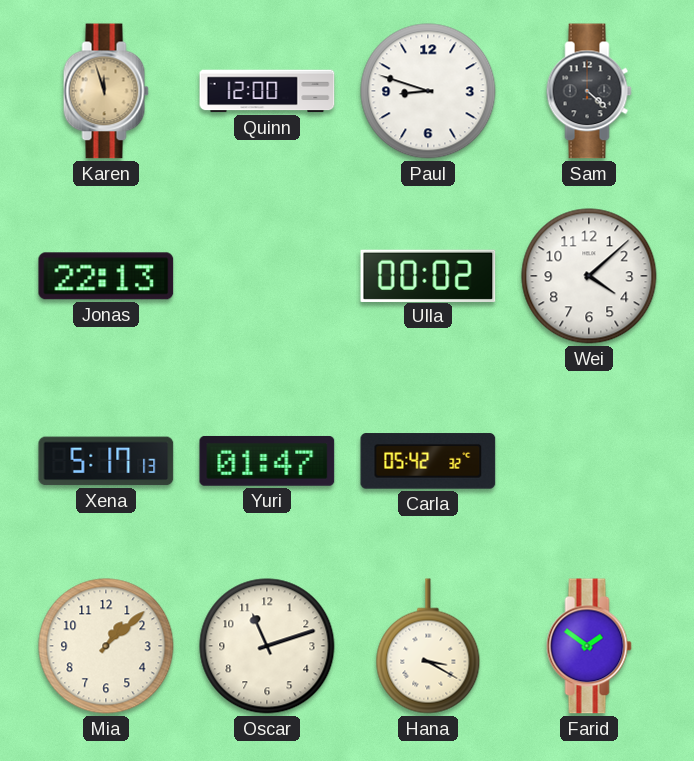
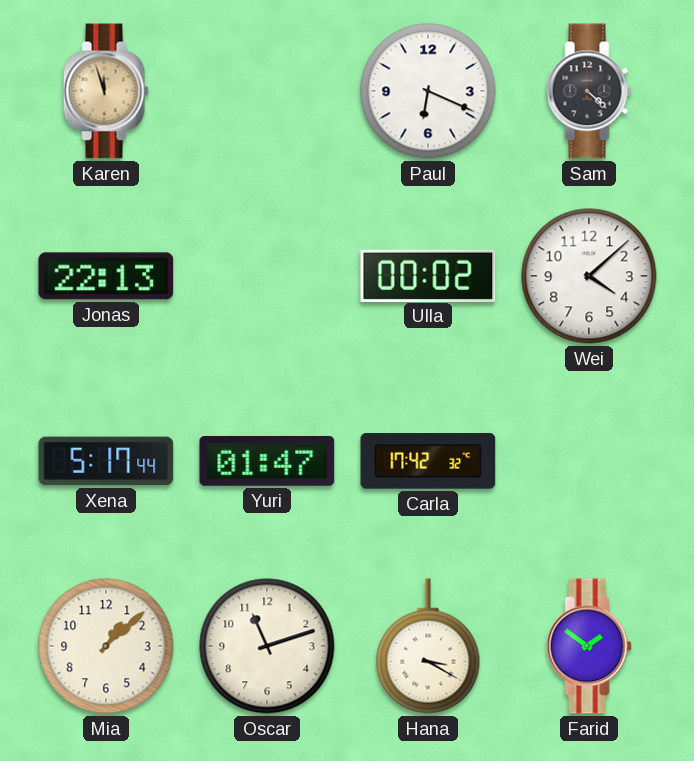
Quinn: 12:00 -> none (267, 91)
Paul: 8:48 -> 6:19 (428, 91)
Xena: 5:17:13 -> 5:17:44 (106, 461)
Carla: 05:42 -> 17:42 (428, 461)
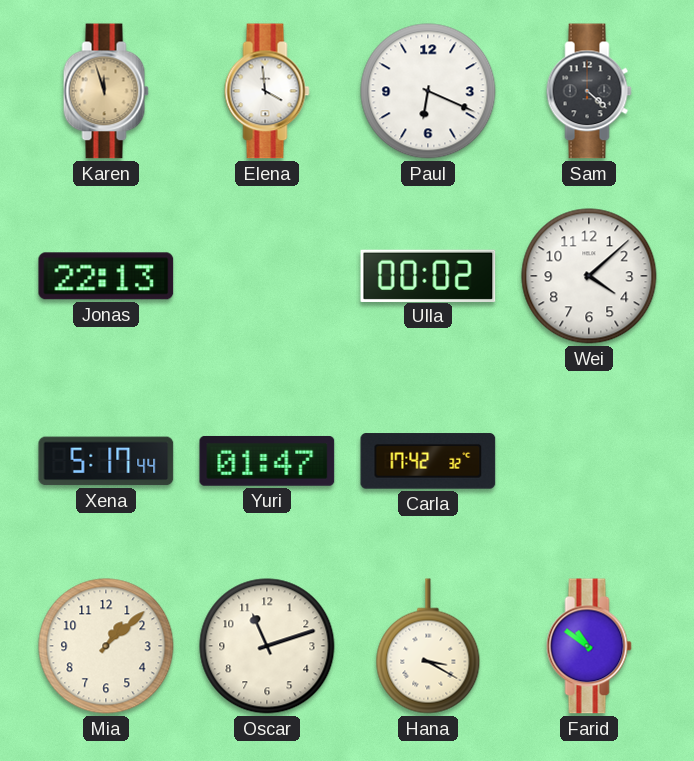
Elena: none -> 3:59 (267, 91)
Farid: 1:51 -> 10:51 (589, 646)
